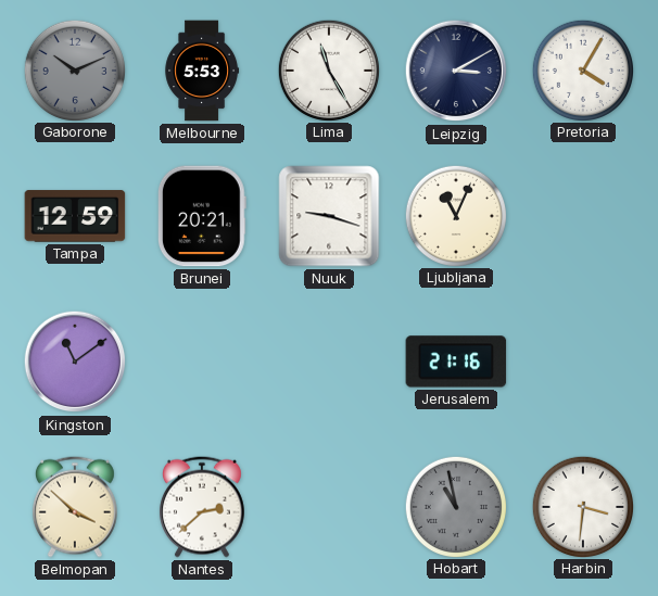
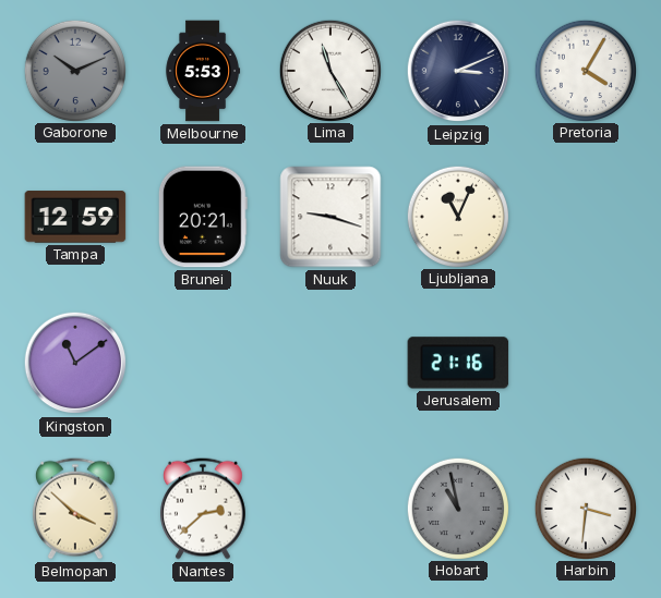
Leipzig: 3:10 -> 3:11 (458, 71)
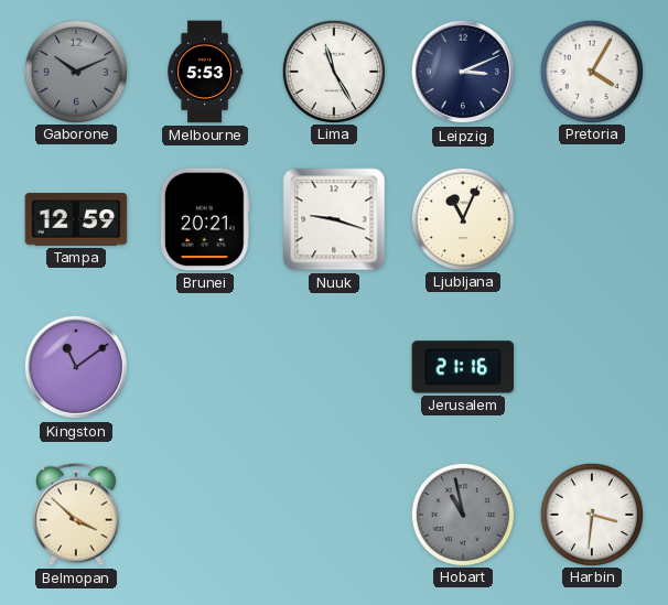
Nantes: 2:38 -> none (203, 509)
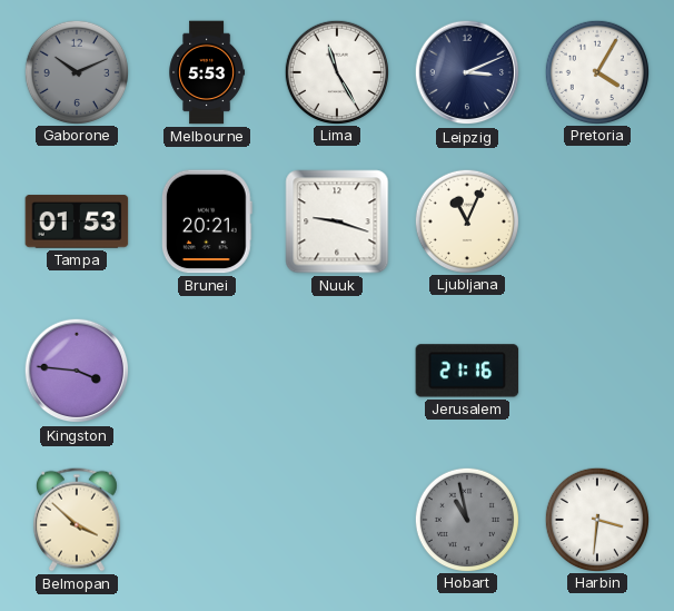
Tampa: 12:59 -> 01:53 (77, 221)
Kingston: 11:09 -> 3:46 (77, 371)
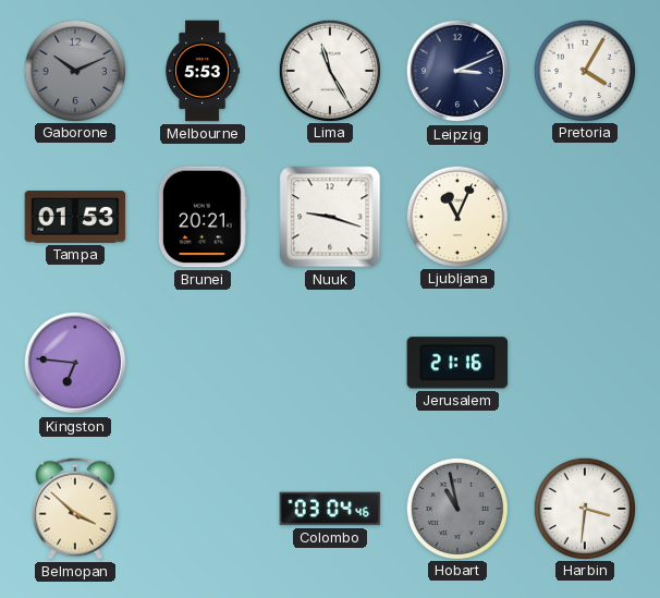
Kingston: 3:46 -> 6:46 (75, 363)
Colombo: none -> 03:04 (330, 509)
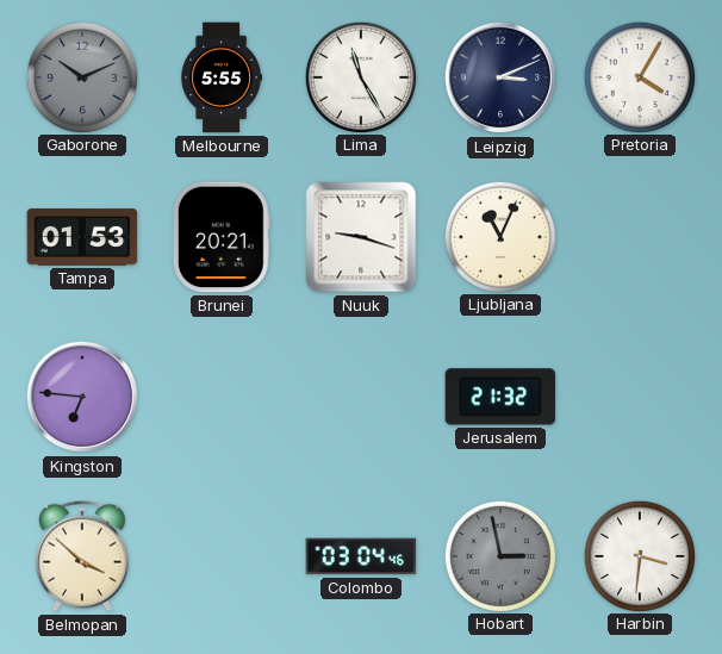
Melbourne: 5:53 -> 5:55 (222, 77)
Jerusalem: 21:16 -> 21:32 (500, 397)
Hobart: 10:58 -> 2:58 (499, 555)
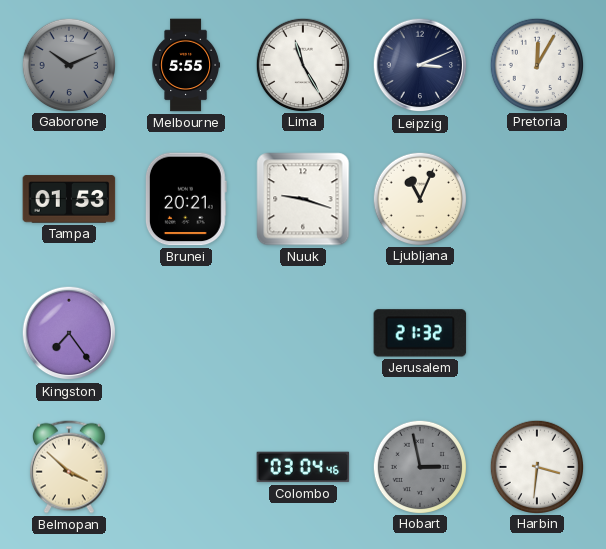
Pretoria: 4:05 -> 12:05 (536, 64)
Kingston: 6:46 -> 7:24 (69, 333)
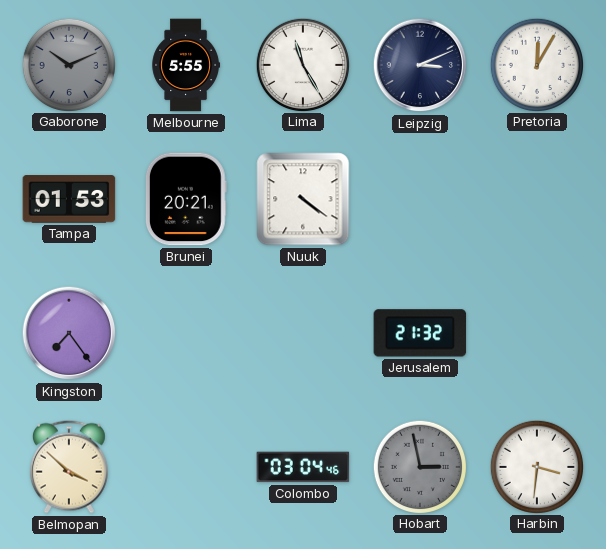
Nuuk: 9:18 -> 4:21 (303, 199)
Ljubljana: 11:04 -> none (419, 198)
